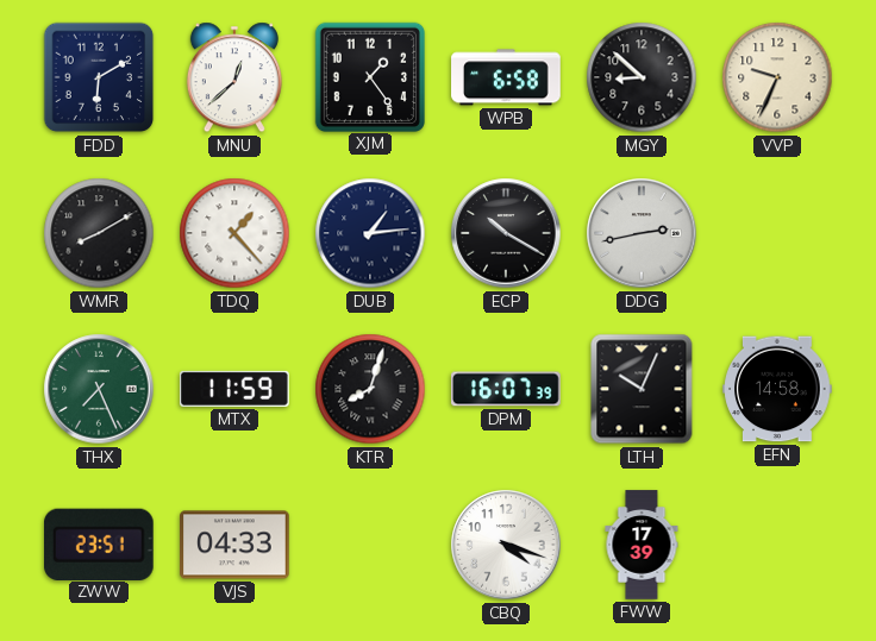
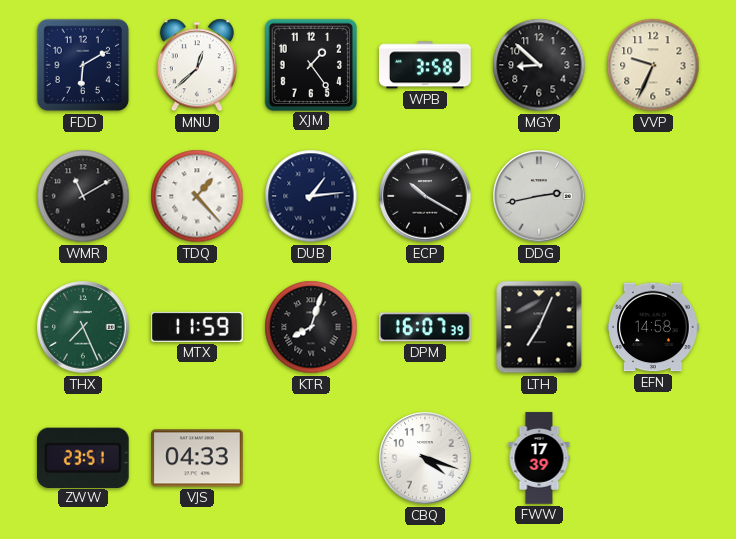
WPB: 6:58 -> 3:58 (425, 65)
WMR: 8:10 -> 11:10 (83, 196)
LTH: 10:04 -> 7:04 (539, 327)
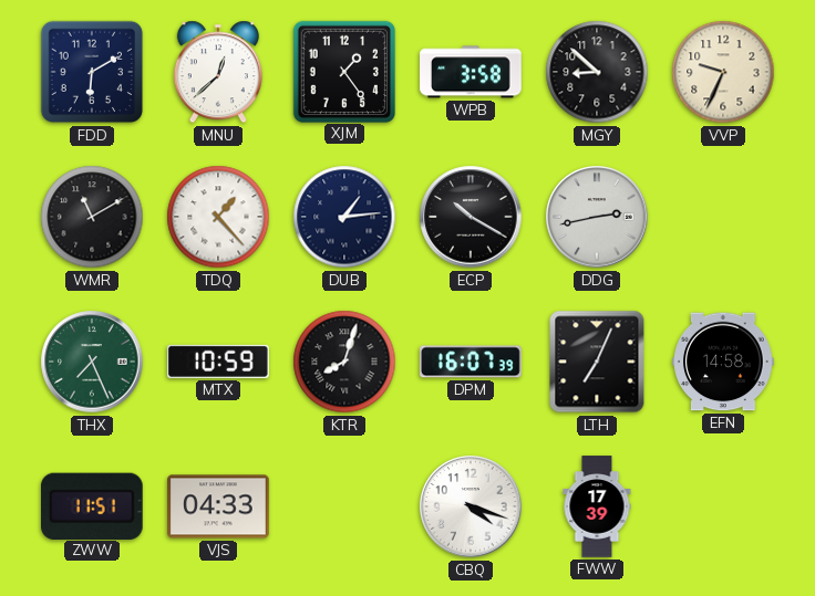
MTX: 11:59 -> 10:59 (219, 362)
ZWW: 23:51 -> 11:51 (92, 505)
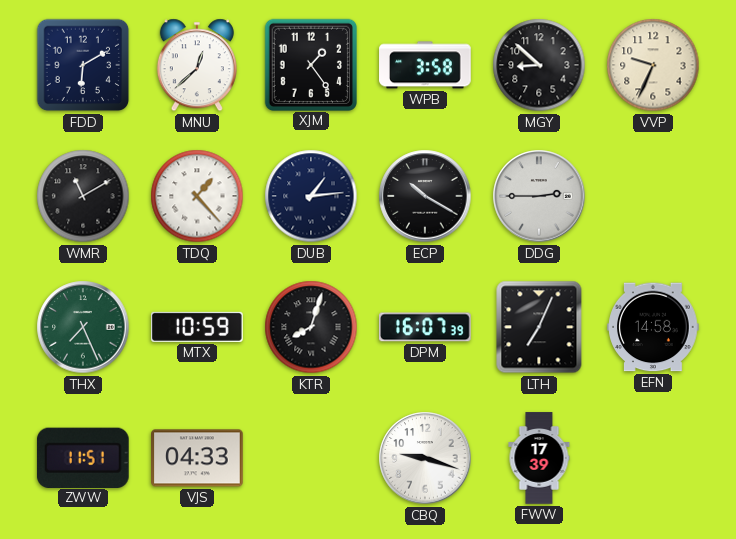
DDG: 2:43 -> 2:45 (539, 196)
CBQ: 4:18 -> 9:18 (425, 458)
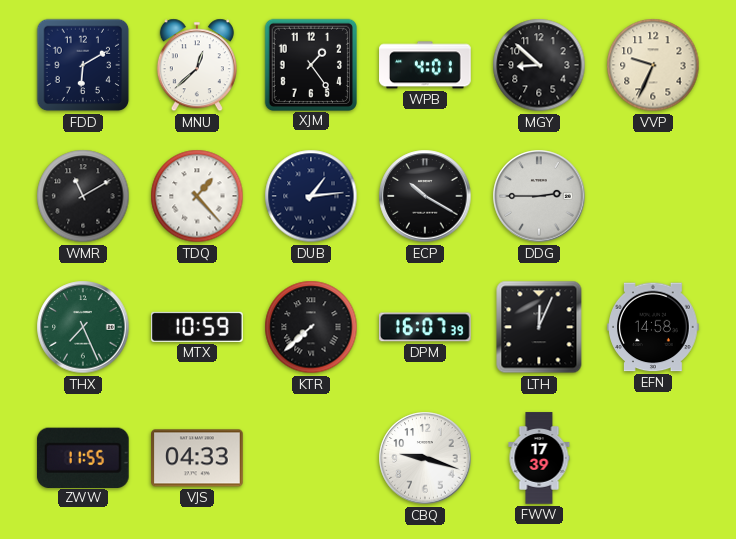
WPB: 3:58 -> 4:01 (425, 65)
KTR: 8:03 -> 7:38 (311, 327)
LTH: 7:04 -> 12:04 (539, 327)
ZWW: 11:51 -> 11:55 (83, 457)
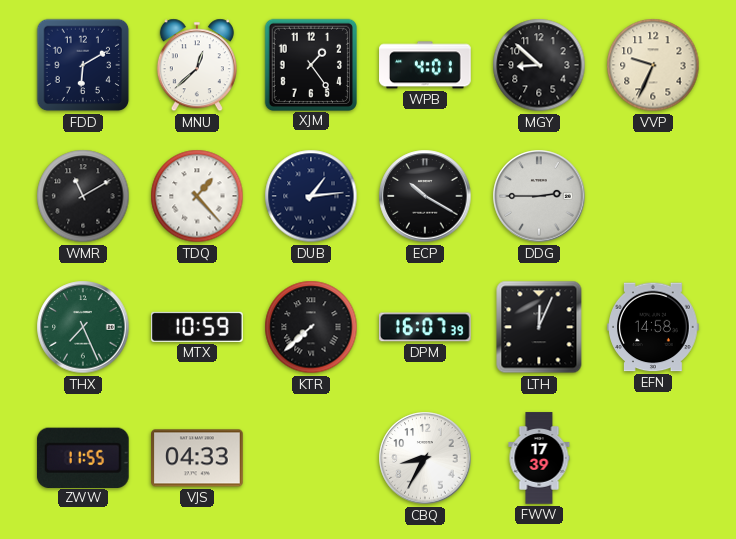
CBQ: 9:18 -> 8:35 (425, 458)
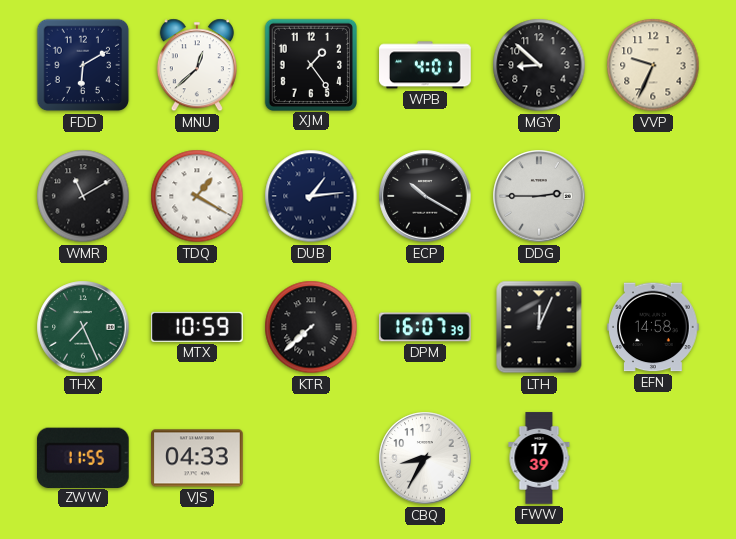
TDQ: 1:23 -> 1:20 (197, 196)
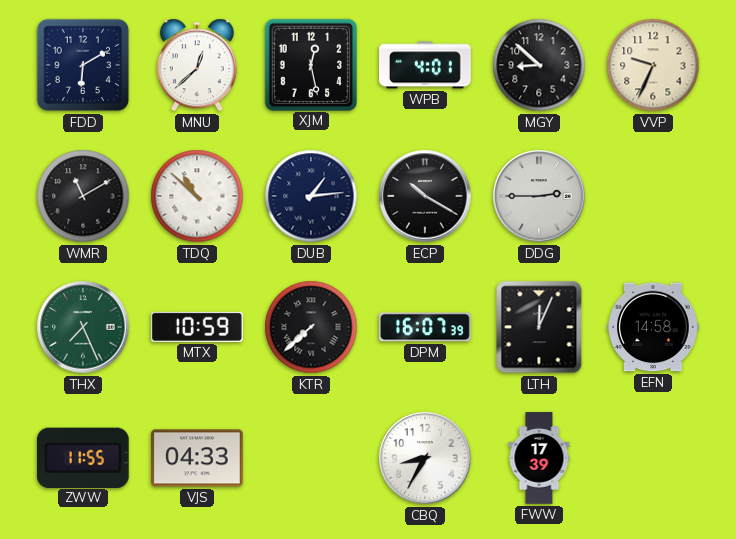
XJM: 1:24 -> 12:28 (310, 64)
TDQ: 1:20 -> 10:52 (197, 196)
